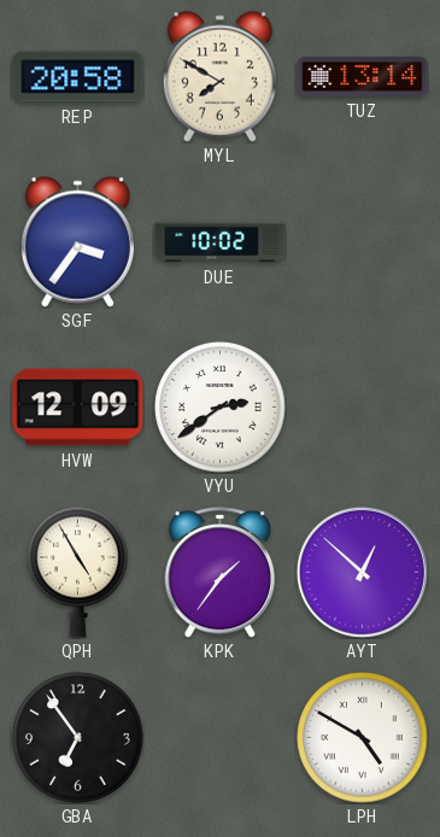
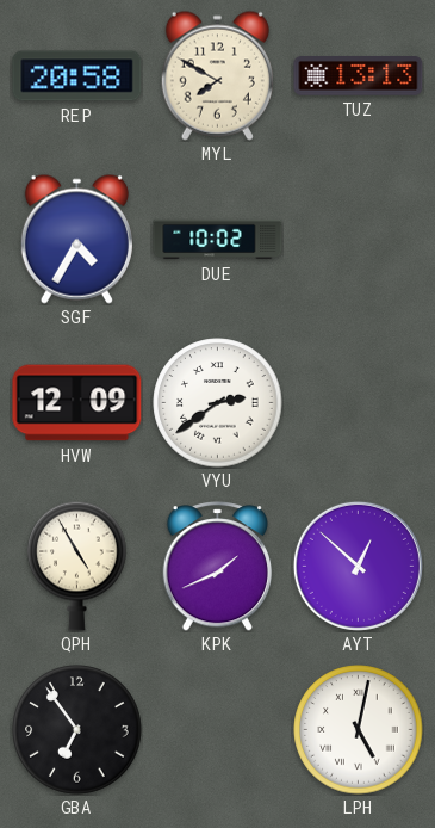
TUZ: 13:14 -> 13:13 (359, 76)
SGF: 3:36 -> 4:35 (76, 239)
KPK: 1:36 -> 1:41 (217, 567)
LPH: 4:50 -> 5:02 (359, 730)
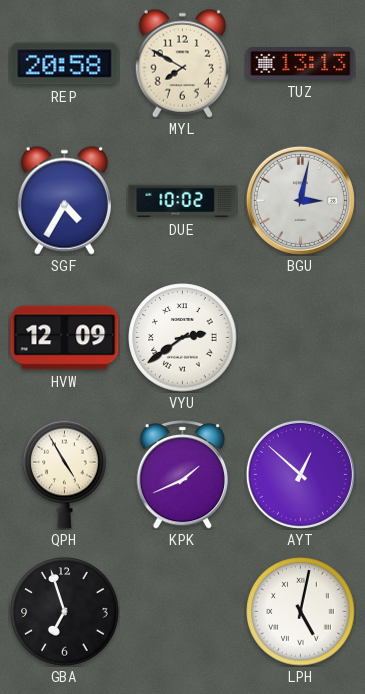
BGU: none -> 3:02 (300, 200)
GBA: 6:54 -> 6:57 (65, 612)
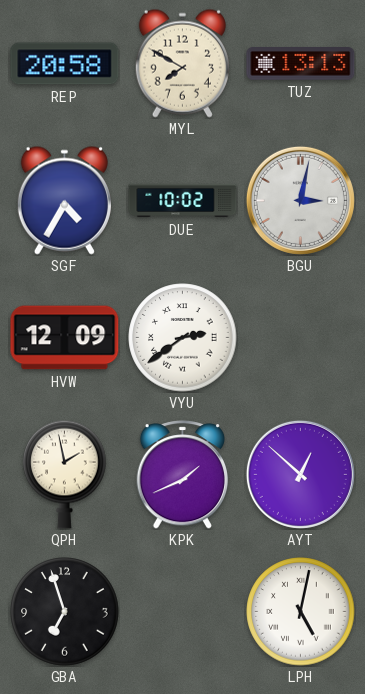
QPH: 4:55 -> 1:58 (65, 474)
